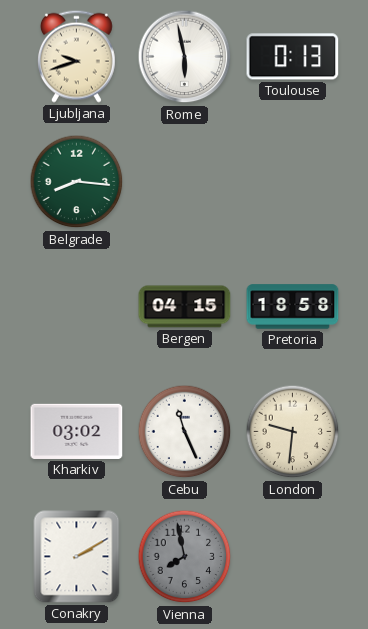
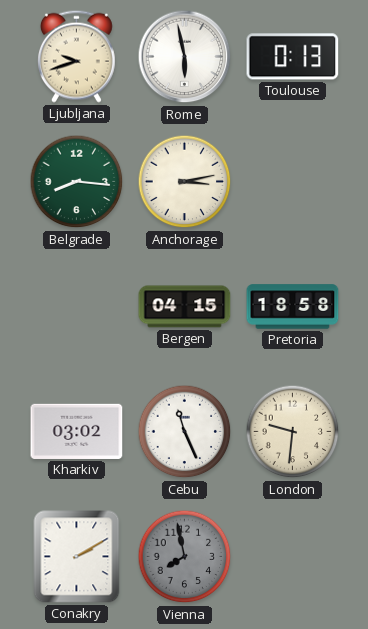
Anchorage: none -> 3:13 (185, 182)
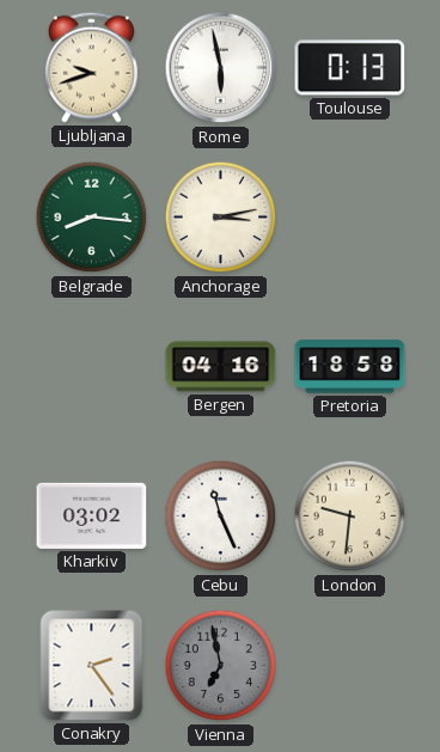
Bergen: 04:15 -> 04:16 (221, 367)
Conakry: 2:10 -> 2:24 (92, 666)
Vienna: 7:58 -> 6:58 (221, 666)
